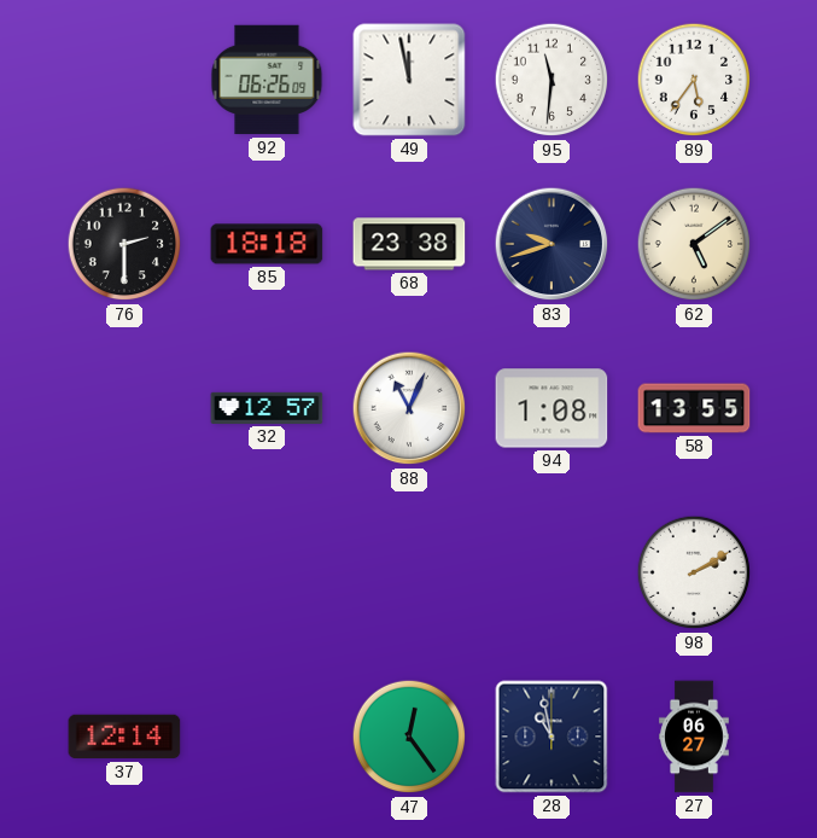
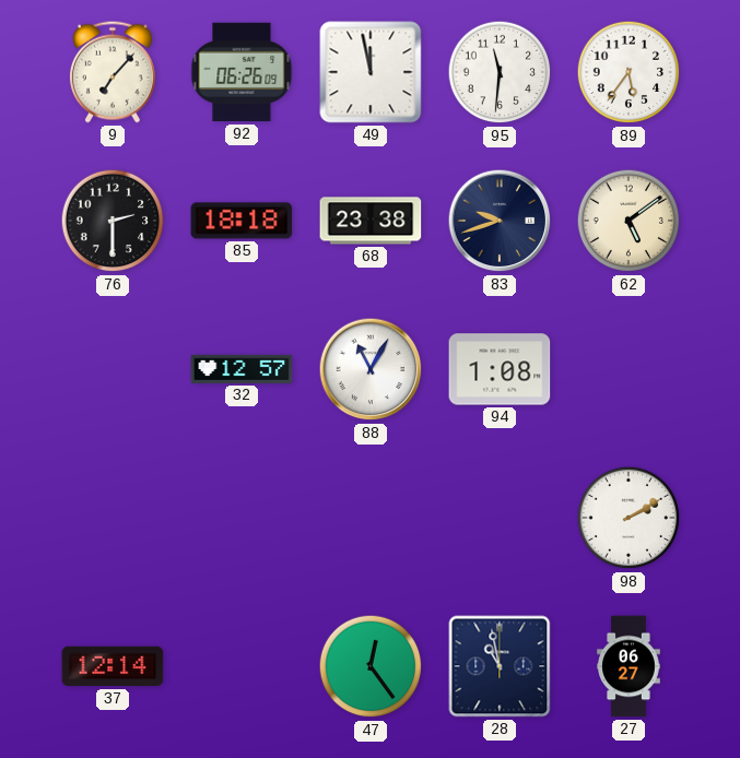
9: none -> 7:07 (113, 72)
88: 11:04 -> 11:05 (371, 369)
58: 13:55 -> none (694, 408)
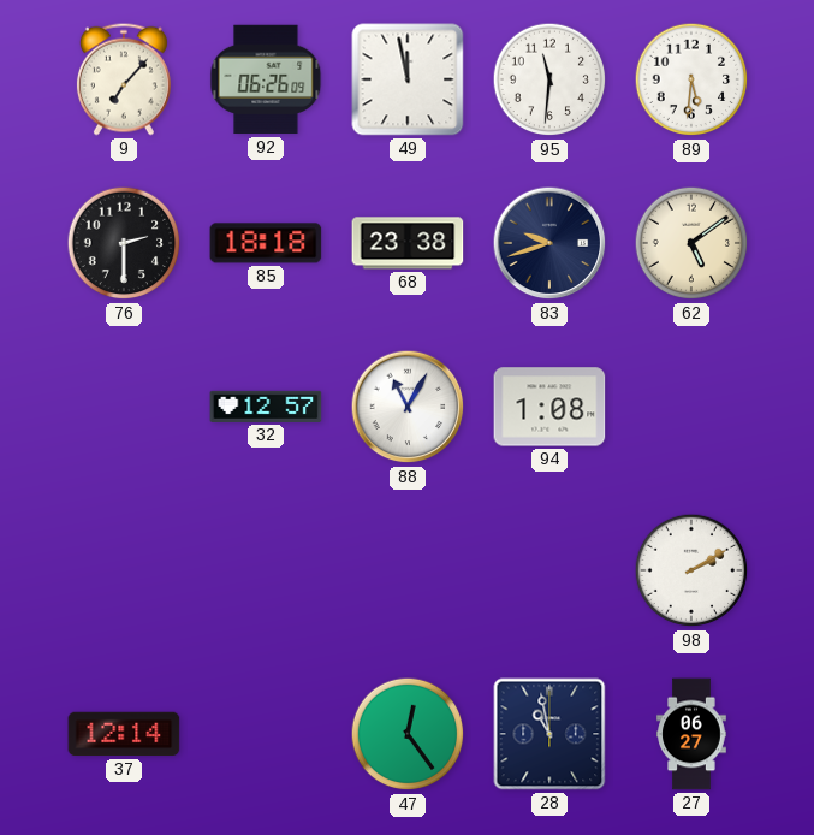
89: 5:36 -> 5:31 (691, 79)
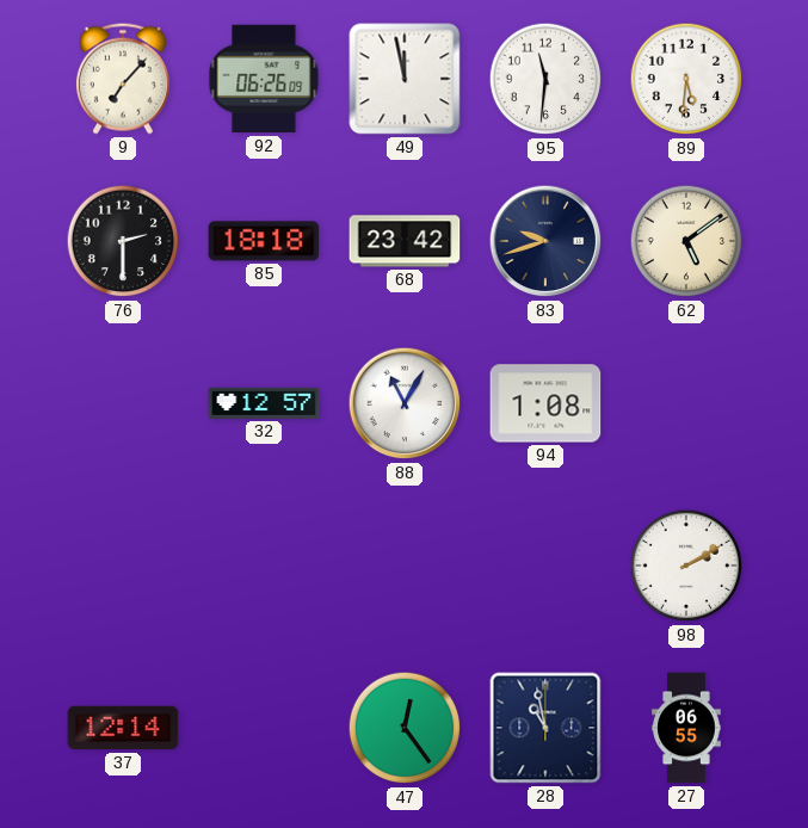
68: 23:38 -> 23:42 (405, 241)
27: 06:27 -> 06:55 (686, 728)
